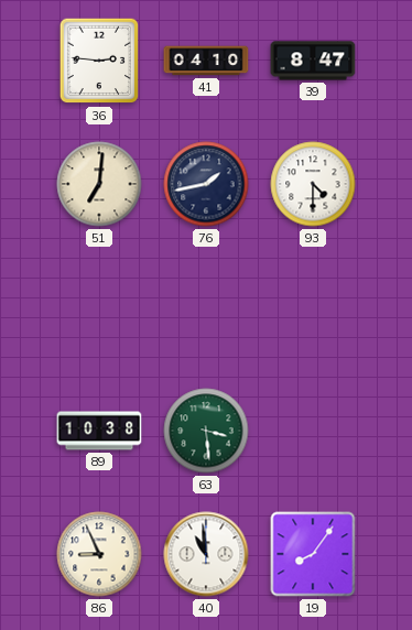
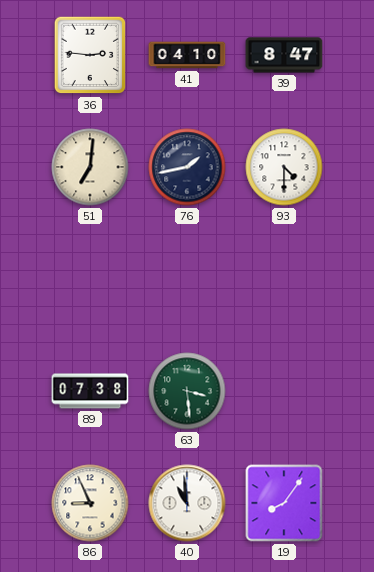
89: 10:38 -> 07:38 (90, 391)
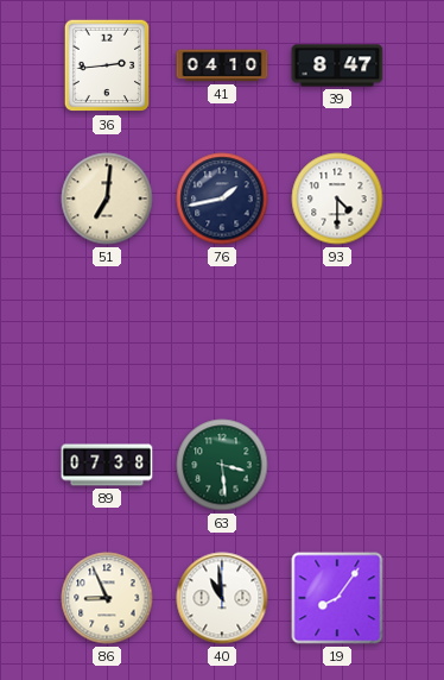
36: 2:46 -> 2:44 (107, 65)
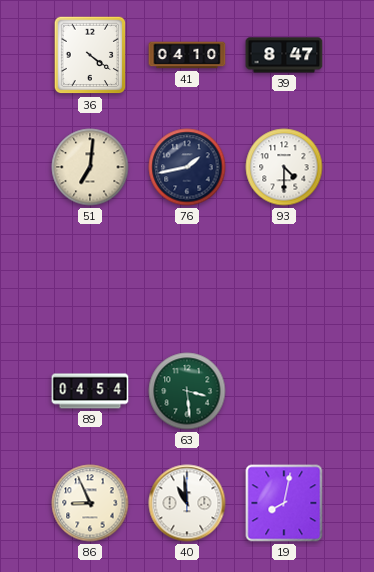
36: 2:44 -> 4:21 (90, 55)
89: 07:38 -> 04:54 (90, 391)
19: 8:06 -> 8:02 (284, 503)
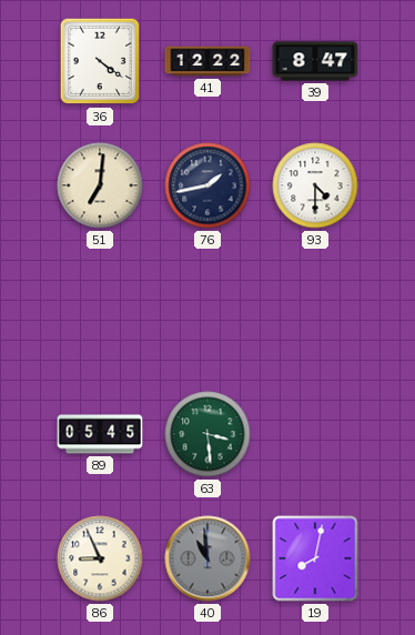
41: 04:10 -> 12:22 (207, 61)
89: 04:54 -> 05:45 (100, 434)
40 dial: white -> grey (207, 558)
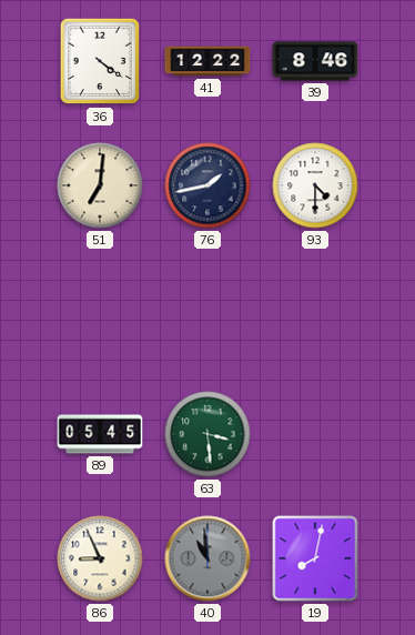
39: 8:47 -> 8:46 (315, 61)
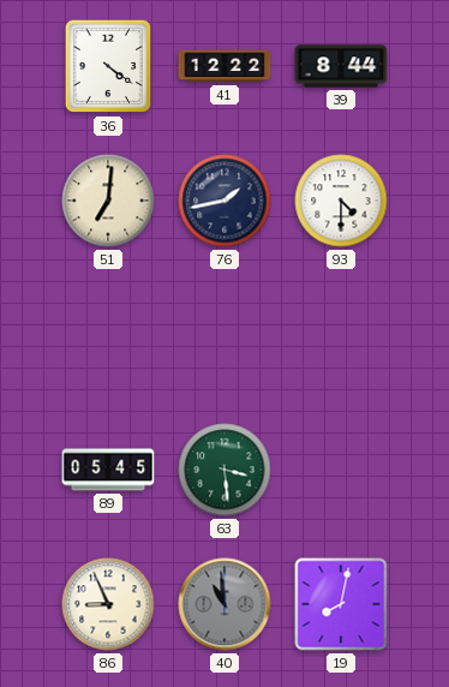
39: 8:46 -> 8:44 (341, 66)
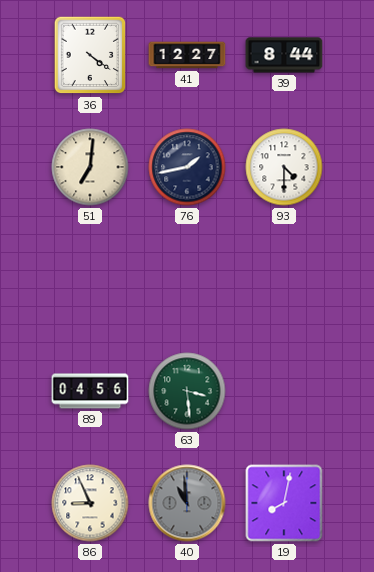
41: 12:22 -> 12:27 (187, 55)
89: 05:45 -> 04:56 (90, 391)
